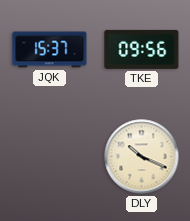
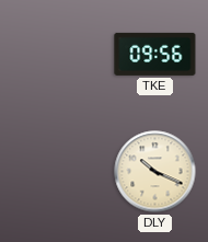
JQK: 15:37 -> none (50, 50)
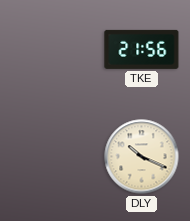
TKE: 09:56 -> 21:56 (142, 49)
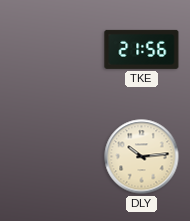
DLY: 10:19 -> 10:14 (142, 157)
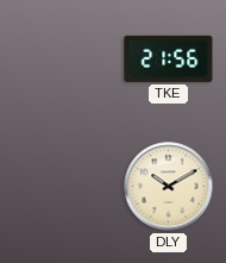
DLY: 10:14 -> 10:10 (169, 187)
